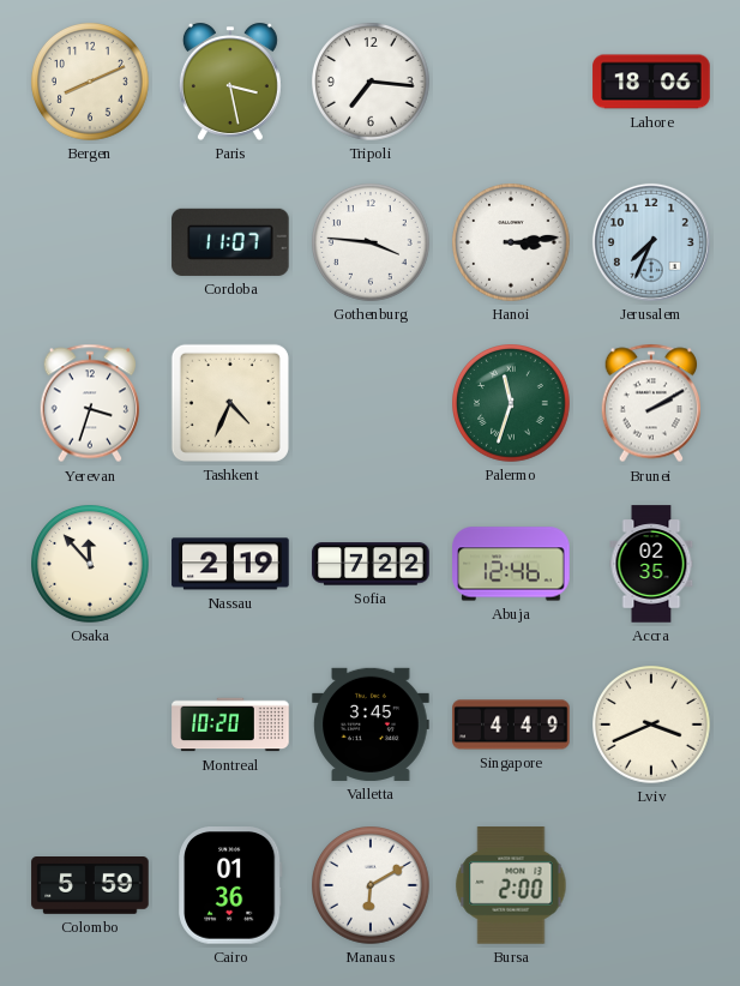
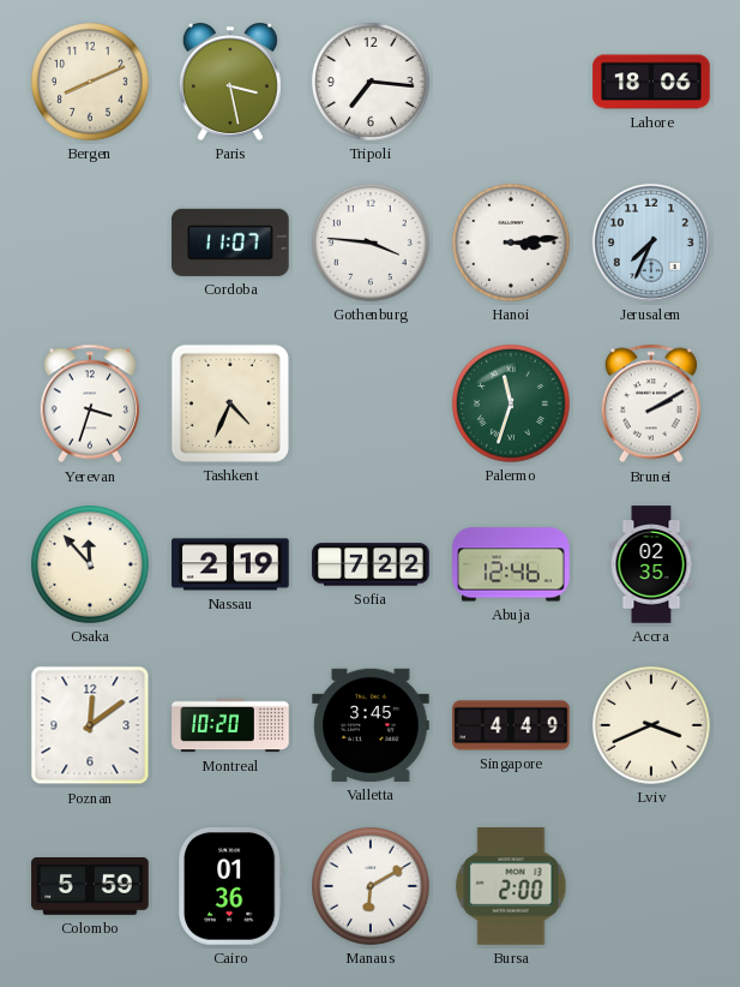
Poznan: none -> 12:09 (90, 725)
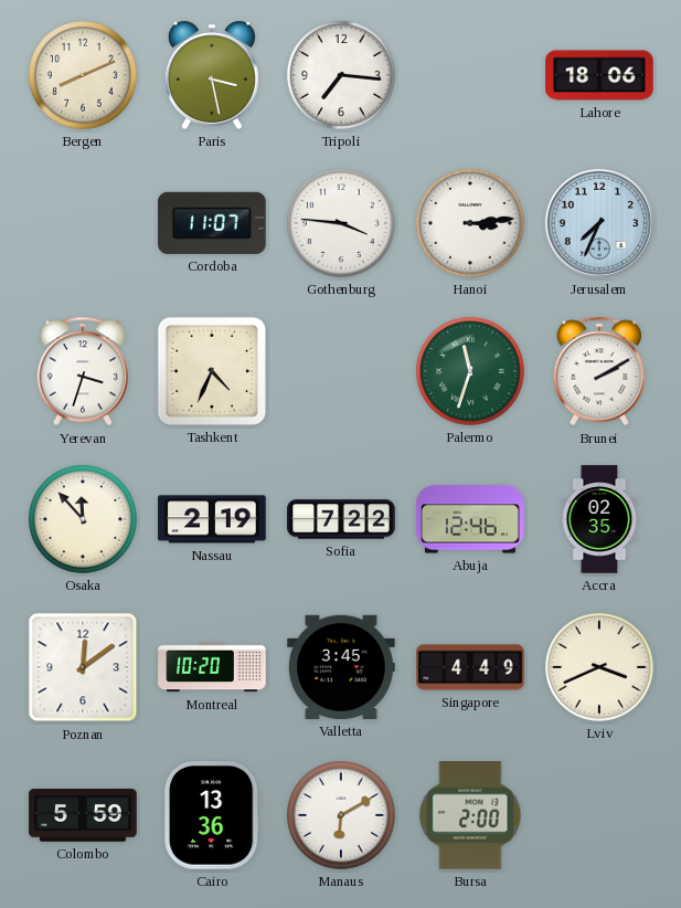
Cairo: 01:36 -> 13:36 (212, 815)
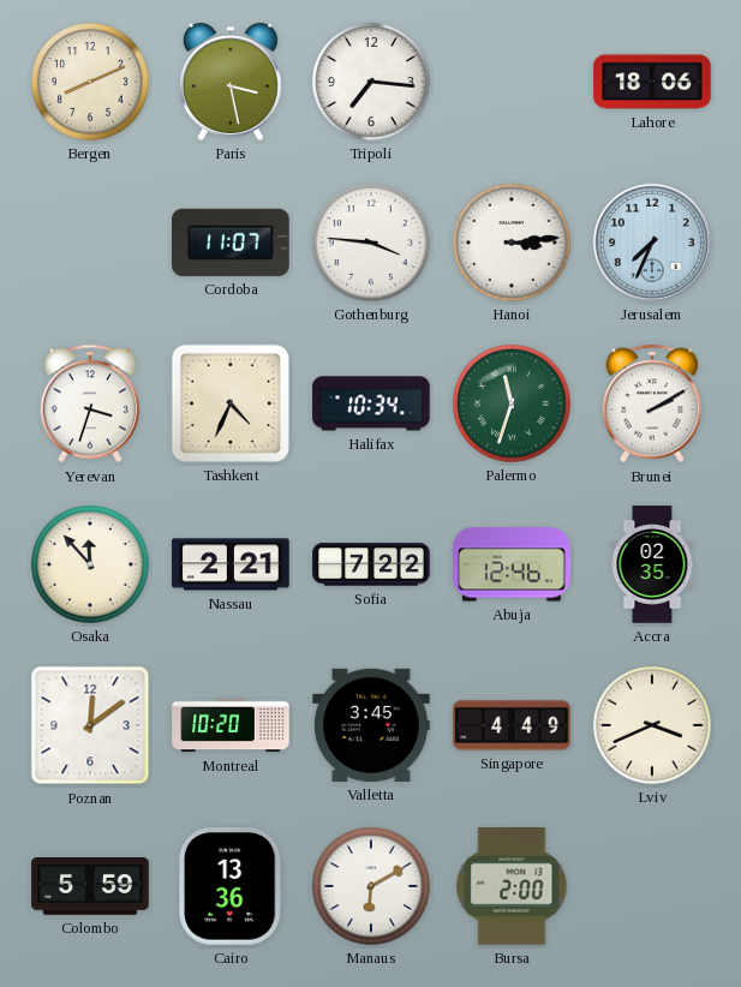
Halifax: none -> 10:34 (371, 403)
Nassau: 2:19 -> 2:21 (231, 564)
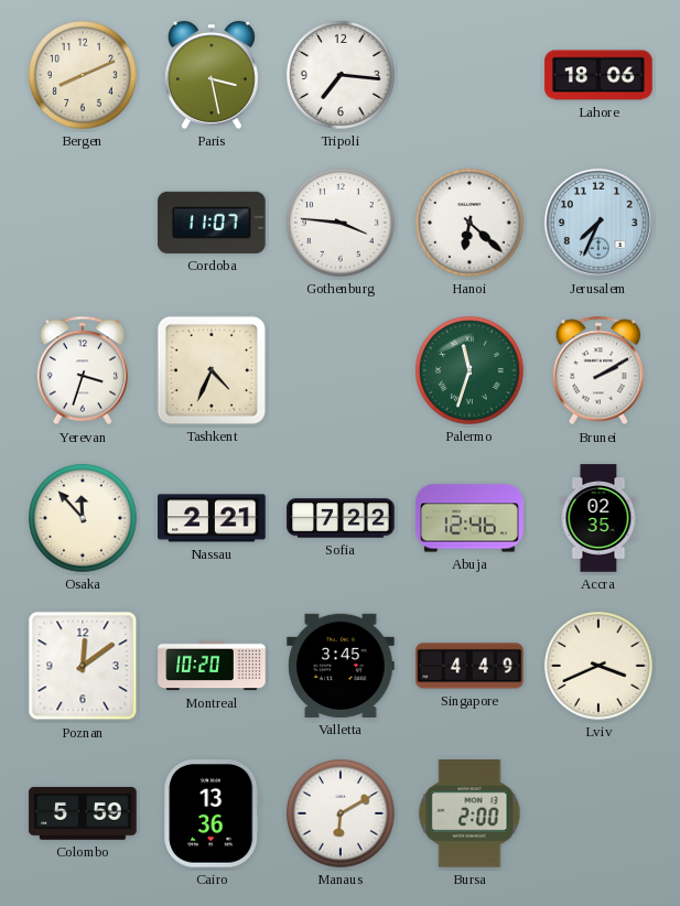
Hanoi: 3:14 -> 6:22 (471, 224)
Halifax: 10:34 -> none (371, 403)
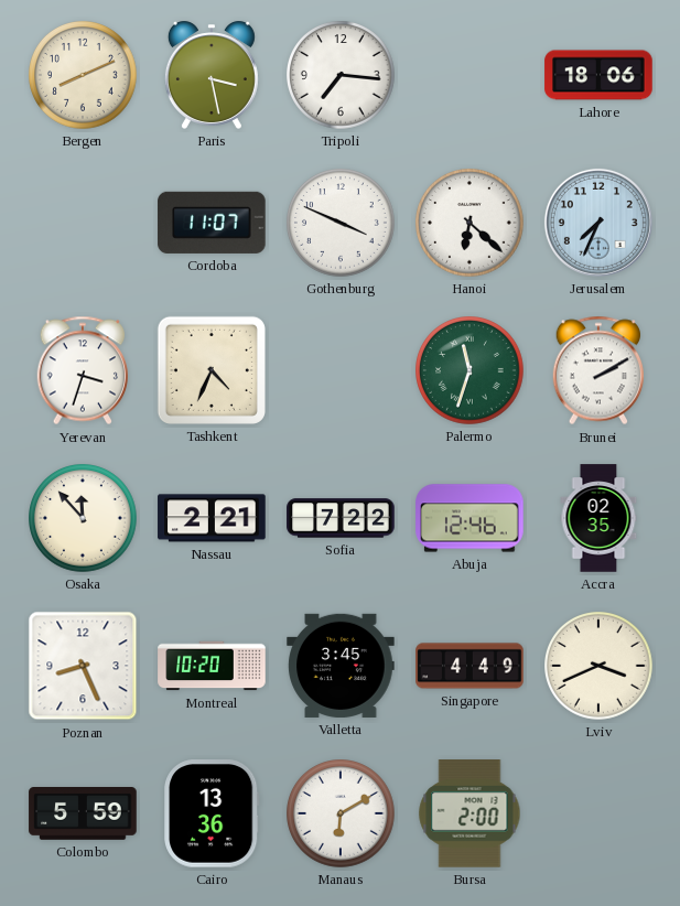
Gothenburg: 3:46 -> 3:49 (342, 224)
Poznan: 12:09 -> 8:26 (83, 666)
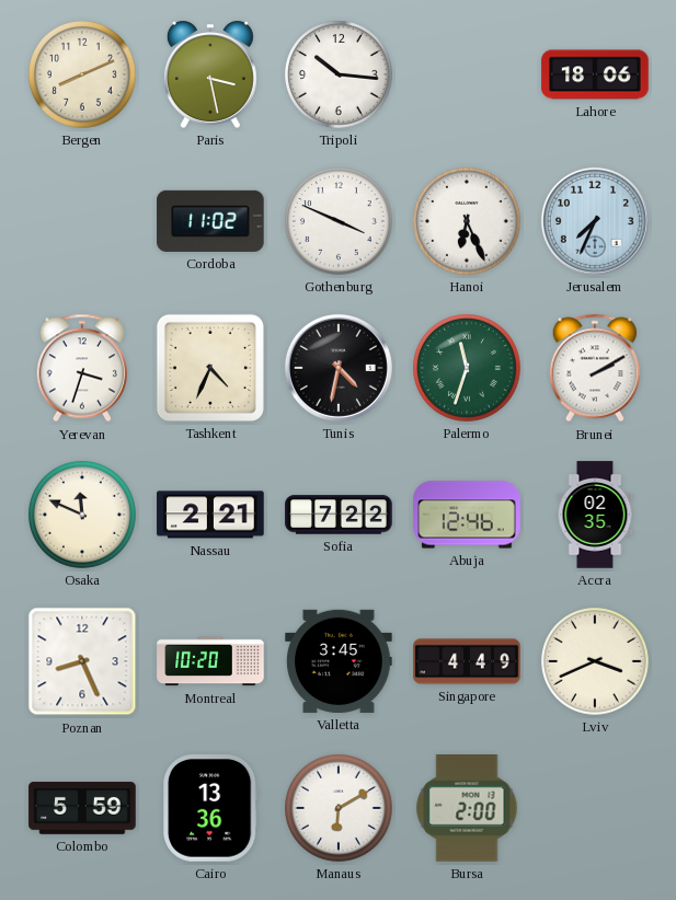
Tripoli: 7:16 -> 10:16 (340, 76)
Cordoba: 11:07 -> 11:02 (210, 221)
Hanoi: 6:22 -> 6:26 (468, 222)
Tunis: none -> 4:32 (339, 368)
Osaka: 11:53 -> 11:49 (83, 516)
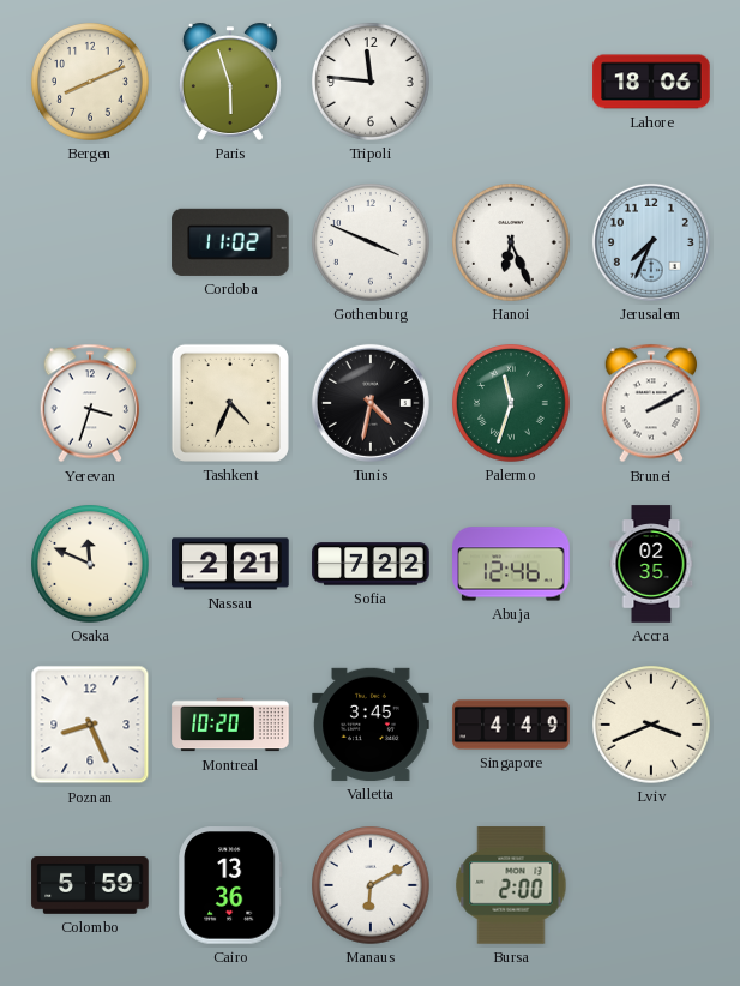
Paris: 3:28 -> 5:57 (230, 82)
Tripoli: 10:16 -> 11:46 (372, 83)
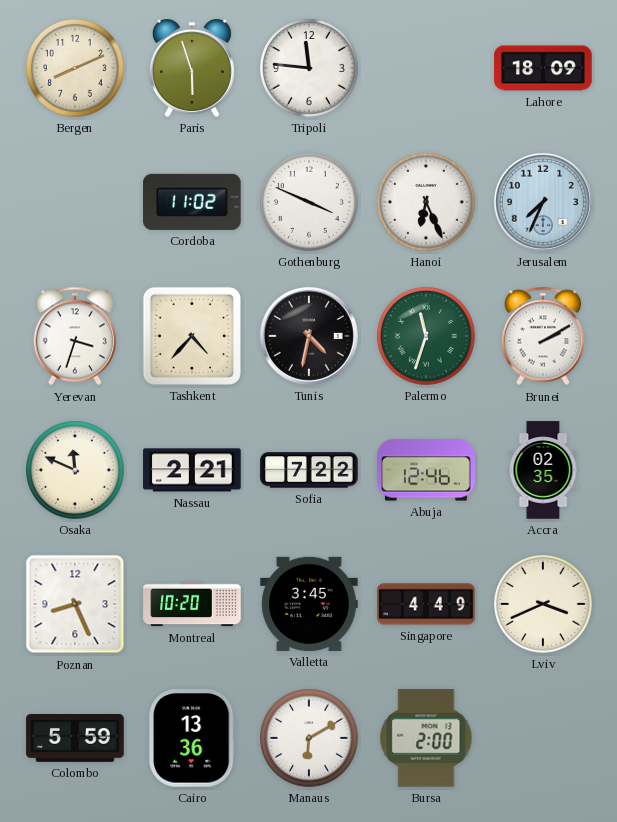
Lahore: 18:06 -> 18:09 (543, 68)
Tashkent: 4:34 -> 4:37 (192, 336)
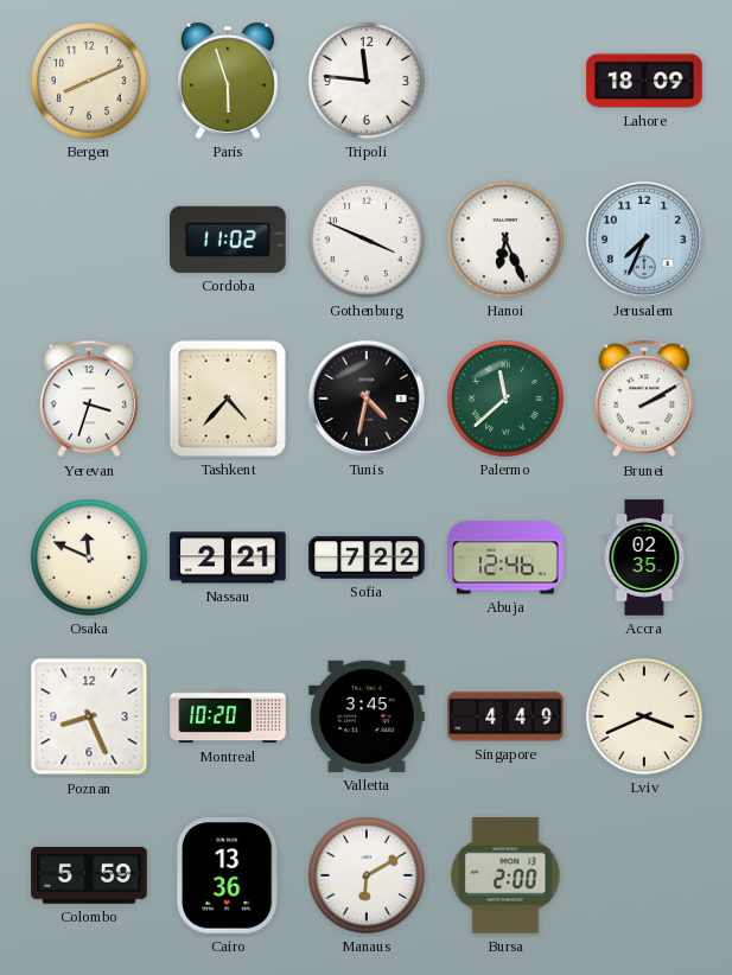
Palermo: 11:33 -> 11:38 (507, 400)
